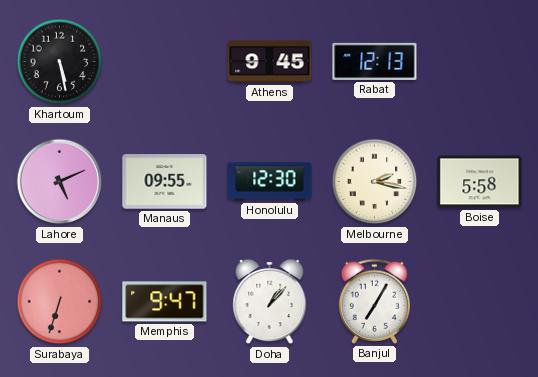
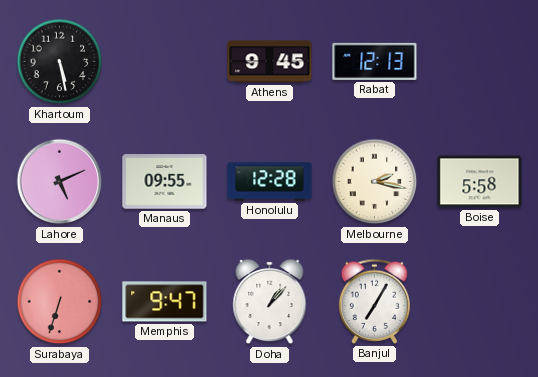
Honolulu: 12:30 -> 12:28 (270, 182)
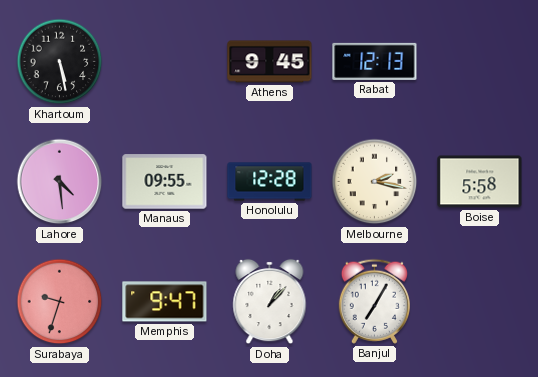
Lahore: 5:11 -> 4:29 (60, 182)
Surabaya: 6:33 -> 9:33 (60, 302)
